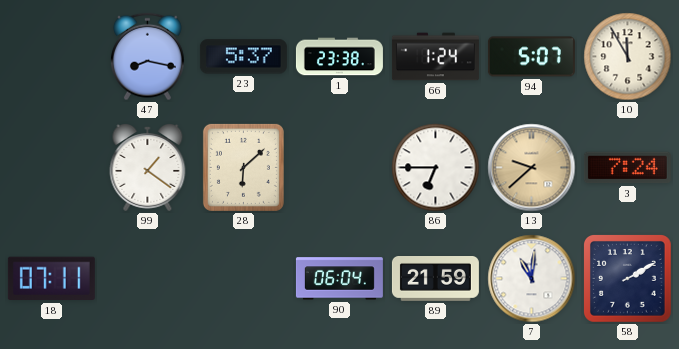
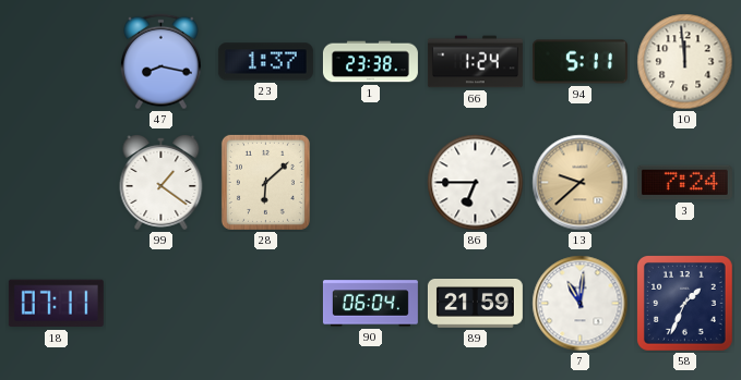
23: 5:37 -> 1:37 (265, 62)
94: 5:07 -> 5:11 (579, 62)
10: 11:55 -> 11:59 (685, 62)
58: 2:10 -> 1:34 (685, 304)
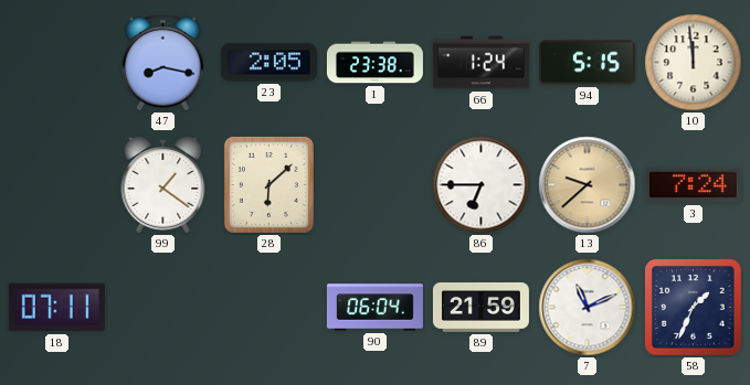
23: 1:37 -> 2:05 (268, 63)
94: 5:11 -> 5:15 (587, 63)
7: 11:01 -> 11:11 (588, 308)
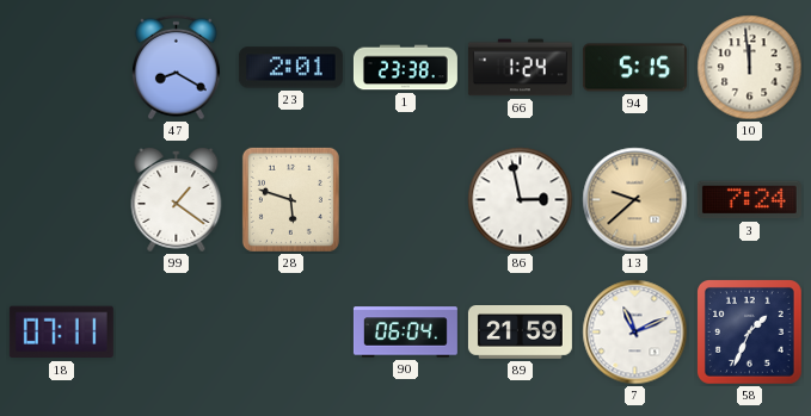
47: 8:17 -> 8:20 (176, 68)
23: 2:05 -> 2:01 (290, 68)
28: 6:08 -> 5:48 (290, 199)
86: 6:45 -> 2:58 (521, 200)
